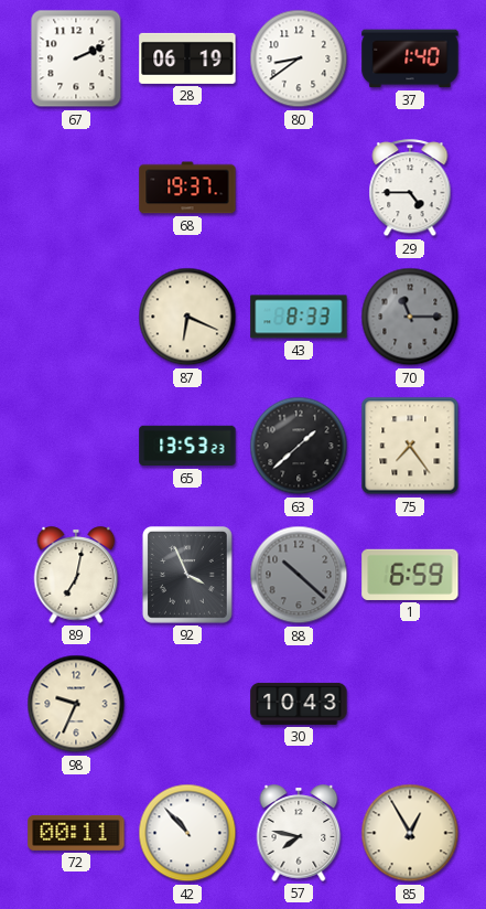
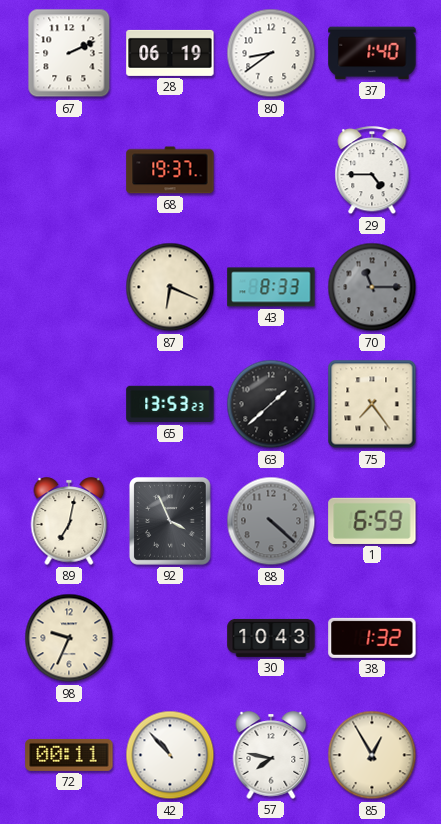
88: 10:22 -> 4:22 (271, 521)
38: none -> 1:32 (372, 638)
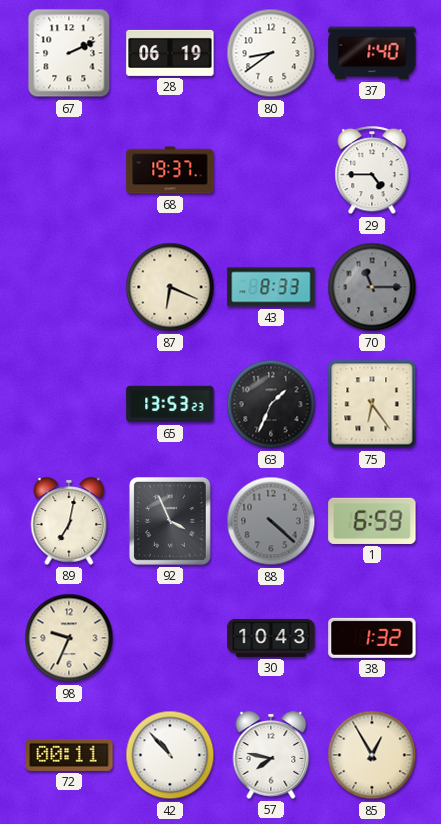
63: 1:38 -> 1:34 (271, 404)
75: 7:24 -> 6:24 (372, 404)
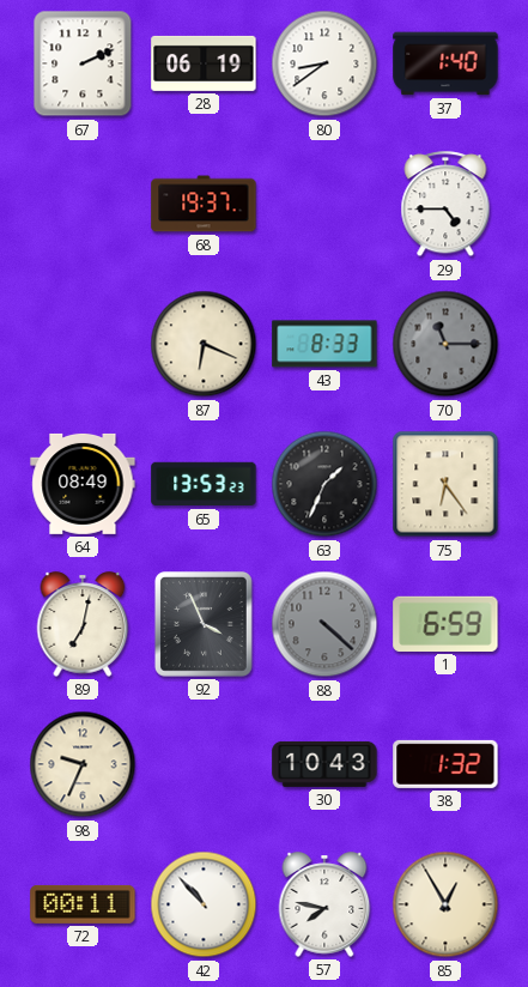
64: none -> 08:49 (83, 484)
